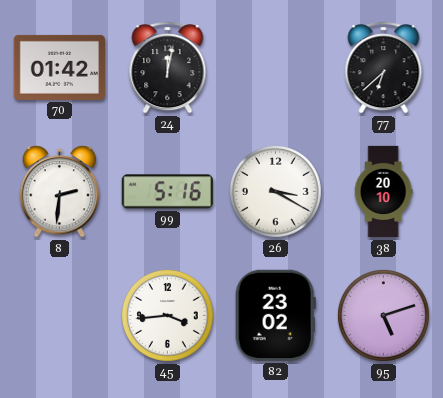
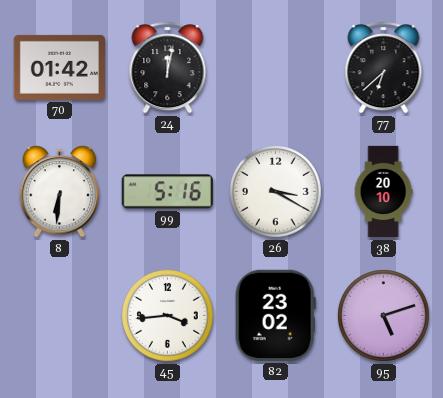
8: 2:31 -> 6:31 (60, 192)
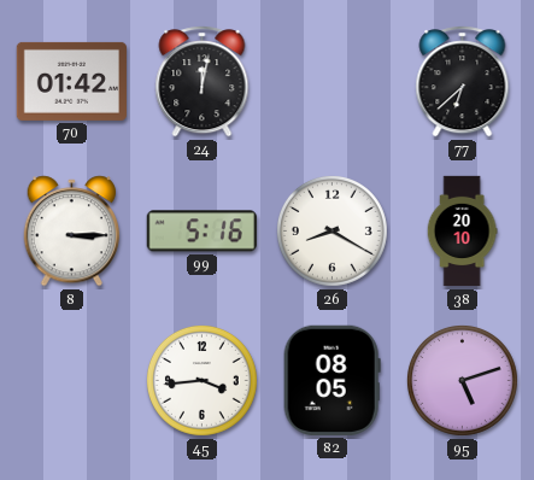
8: 6:31 -> 3:15 (72, 232)
26: 3:20 -> 8:20 (331, 230)
82: 23:02 -> 08:05 (331, 380)
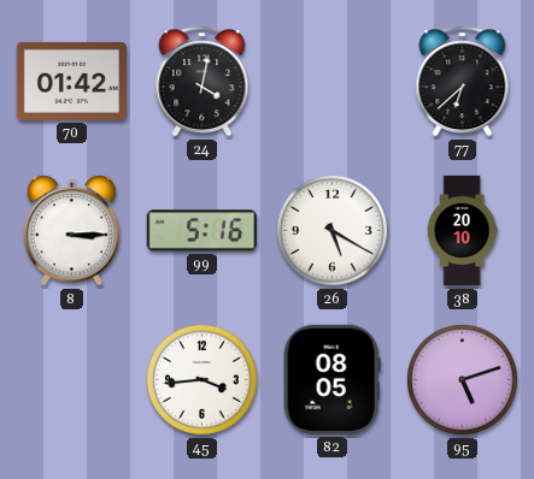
24: 12:02 -> 4:02 (203, 82)
26: 8:20 -> 5:20 (331, 230)
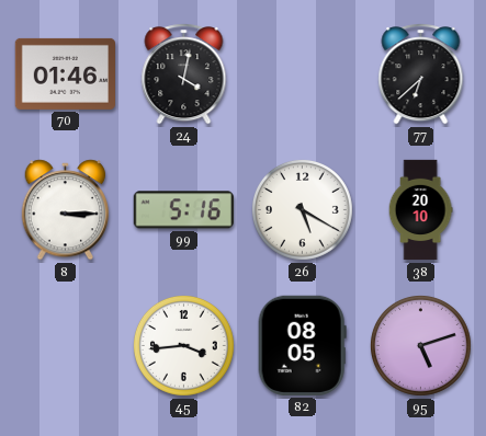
70: 01:42 -> 01:46 (65, 73)
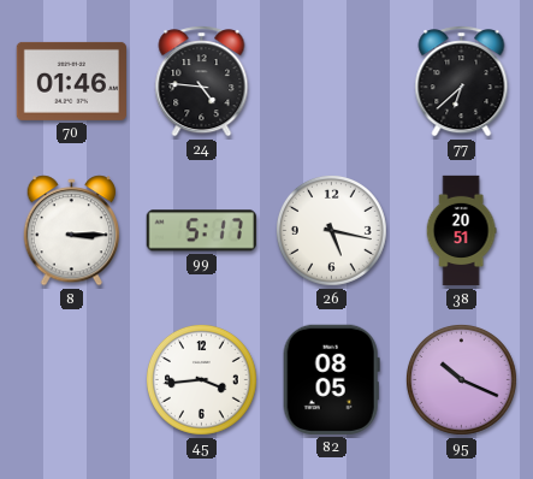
24: 4:02 -> 4:46 (202, 82)
99: 5:16 -> 5:17 (201, 231)
26: 5:20 -> 5:17 (331, 230)
38: 20:10 -> 20:51 (461, 231)
95: 5:12 -> 10:19 (461, 379)
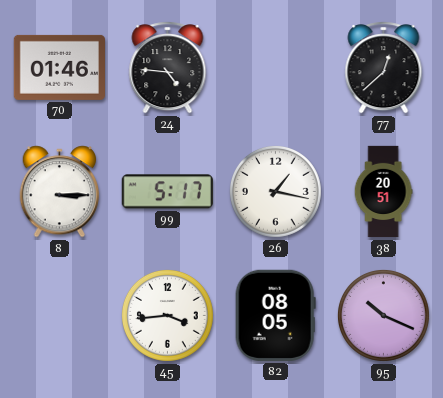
77: 6:38 -> 12:38 (384, 68)
26: 5:17 -> 1:17 (275, 191)
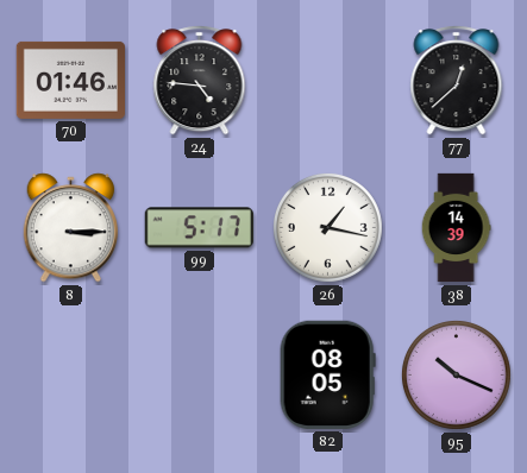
38: 20:51 -> 14:39 (456, 228)
45: 3:44 -> none (167, 315)
